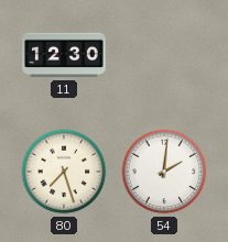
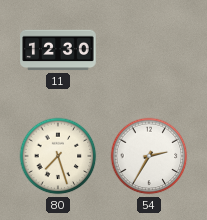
54: 2:01 -> 2:35 (149, 156)
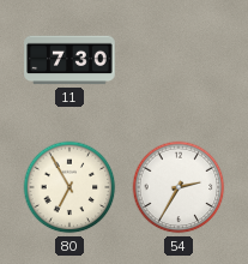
11: 12:30 -> 7:30 (69, 60)
80: 7:27 -> 6:55 (69, 187)
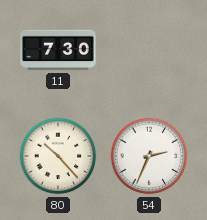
80: 6:55 -> 10:23 (58, 156)
54: 2:35 -> 2:34 (149, 156)
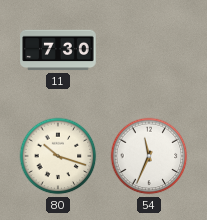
80: 10:23 -> 10:18 (58, 156)
54: 2:34 -> 11:34 (149, 156)
